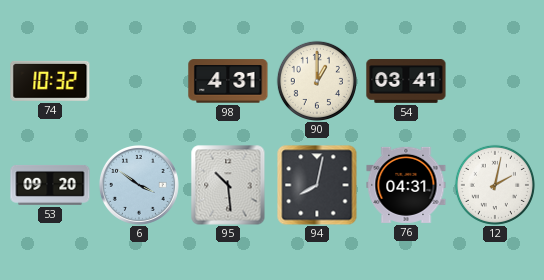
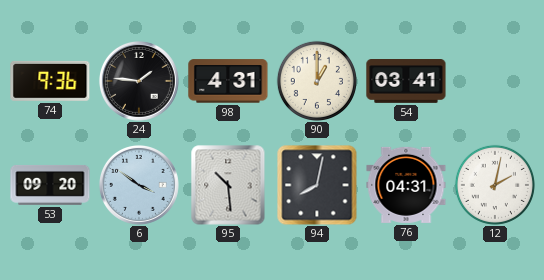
74: 10:32 -> 9:36 (50, 81)
24: none -> 1:46 (139, 81)
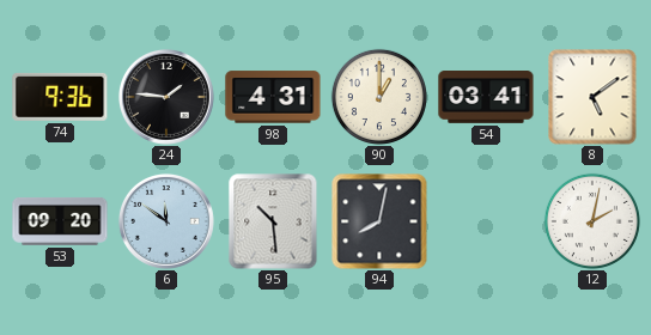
8: none -> 5:09 (592, 97)
6: 3:51 -> 11:51 (166, 221)
76: 04:31 -> none (406, 185)
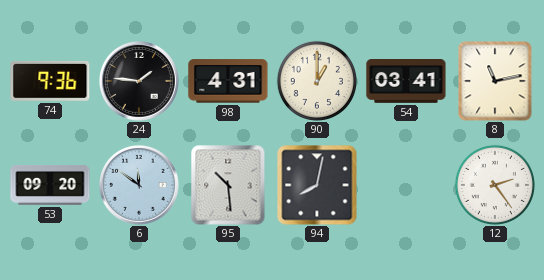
8: 5:09 -> 11:13 (495, 81)
12: 2:02 -> 2:24 (495, 185)
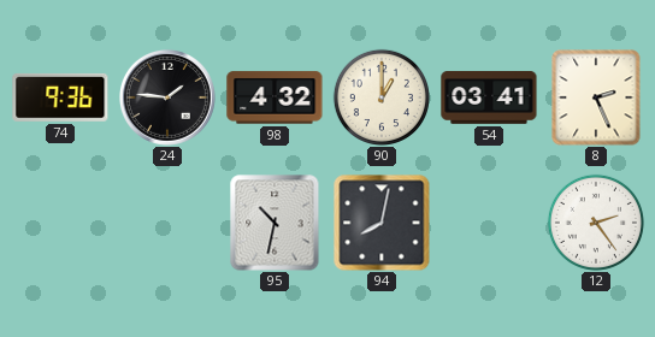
98: 4:31 -> 4:32 (275, 97)
8: 11:13 -> 2:26 (596, 97)
53: 09:20 -> none (50, 185)
6: 11:51 -> none (139, 185)
95: 10:29 -> 10:32 (275, 223)
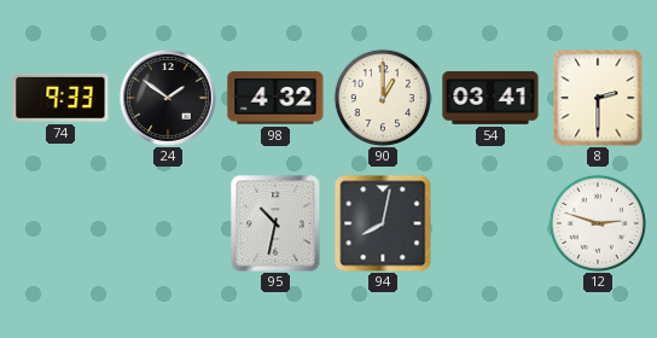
74: 9:36 -> 9:33 (60, 98)
24: 1:46 -> 1:51 (168, 98)
8: 2:26 -> 2:30 (598, 98)
12: 2:24 -> 2:48 (598, 223)
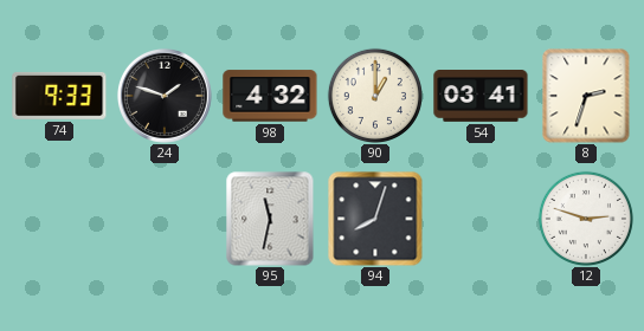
24: 1:51 -> 1:48 (165, 96)
8: 2:30 -> 2:33 (586, 96)
95: 10:32 -> 11:32 (270, 219)
94: 8:02 -> 8:03 (375, 219)
